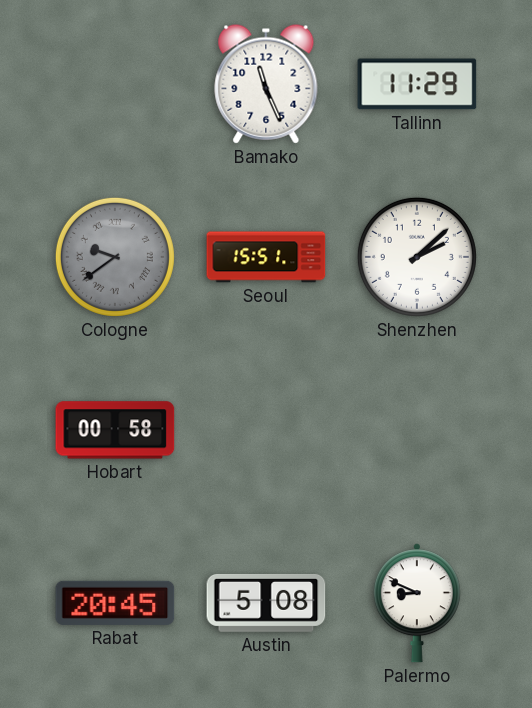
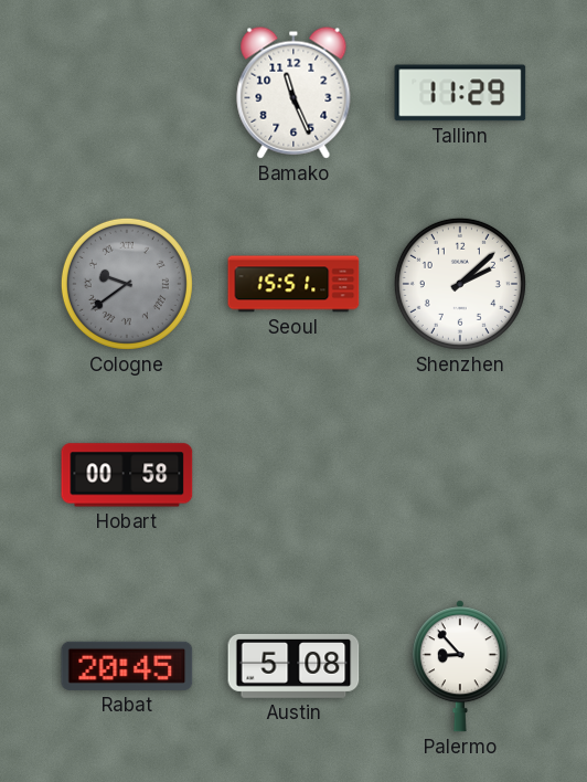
Palermo: 8:49 -> 8:53 (460, 666)
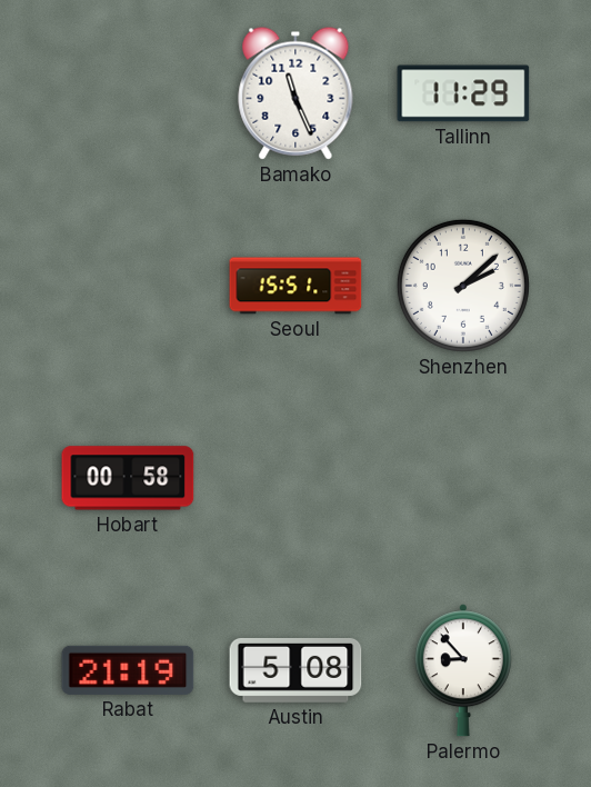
Cologne: 9:39 -> none (127, 284)
Rabat: 20:45 -> 21:19 (128, 670)
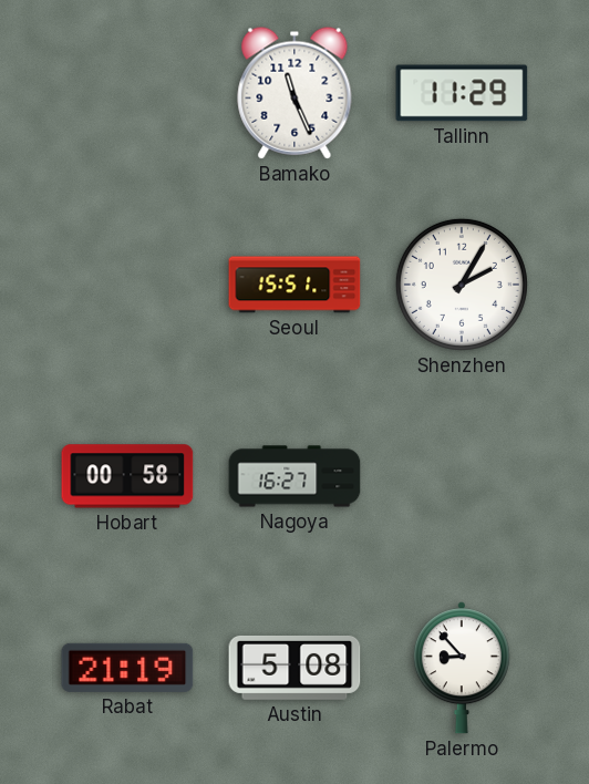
Shenzhen: 2:08 -> 2:05 (462, 285)
Nagoya: none -> 16:27 (294, 476)
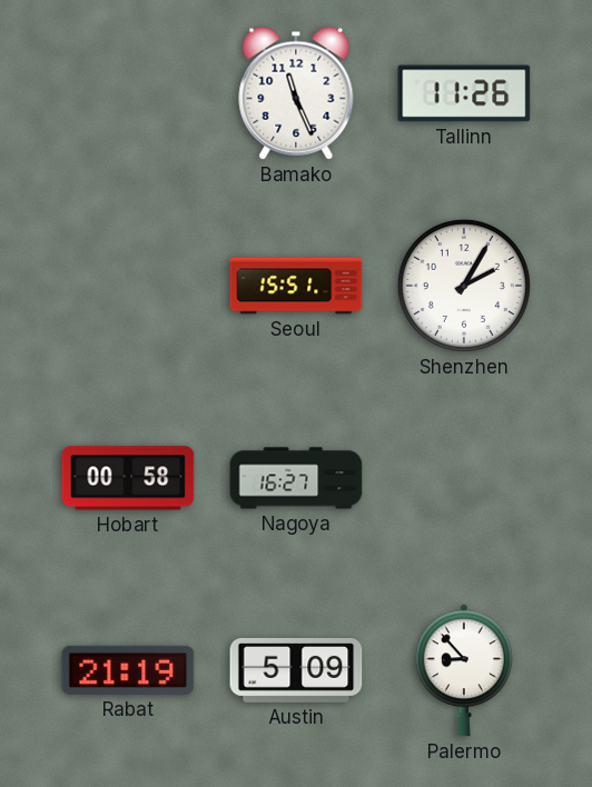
Tallinn: 11:29 -> 11:26 (464, 93)
Austin: 5:08 -> 5:09 (296, 670)
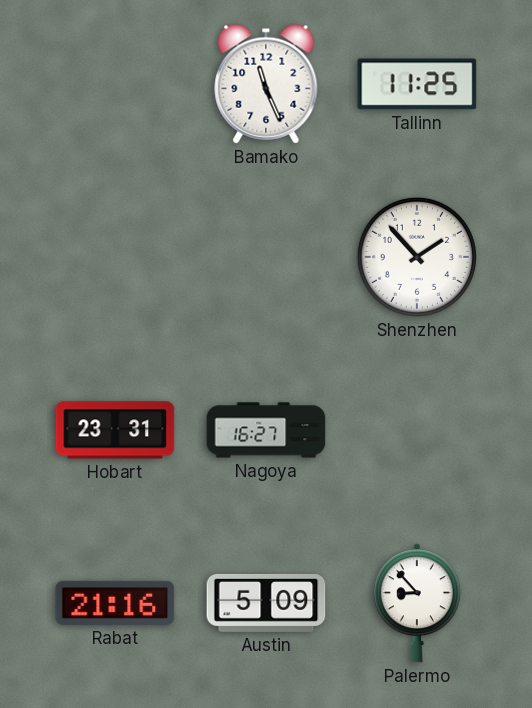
Tallinn: 11:26 -> 11:25 (417, 84)
Seoul: 15:51 -> none (296, 286)
Shenzhen: 2:05 -> 1:53 (417, 257)
Hobart: 00:58 -> 23:31 (115, 430)
Rabat: 21:19 -> 21:16 (115, 603)
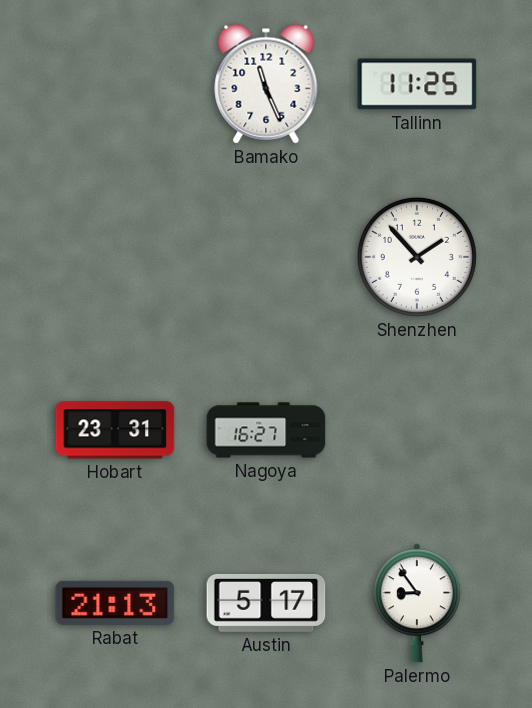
Rabat: 21:16 -> 21:13 (115, 603)
Austin: 5:09 -> 5:17 (266, 603)
Palermo: 8:53 -> 8:54 (417, 603)
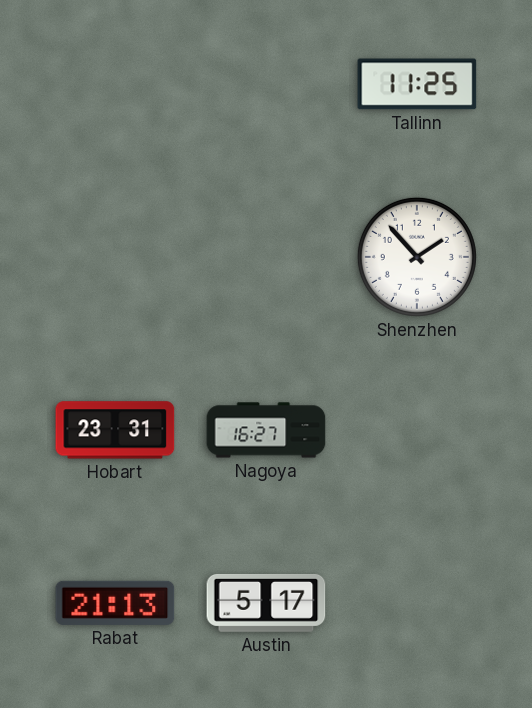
Bamako: 11:26 -> none (266, 84)
Palermo: 8:54 -> none (417, 603)
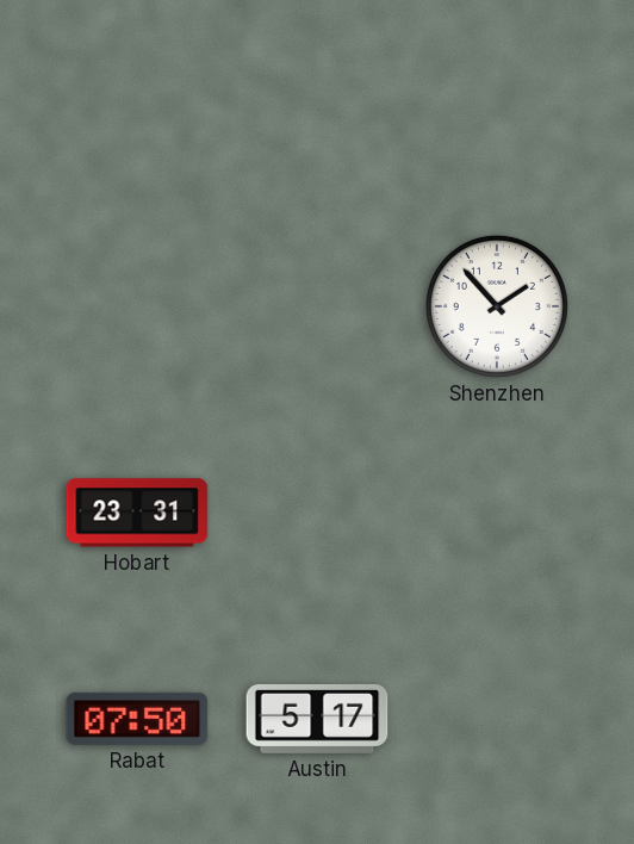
Tallinn: 11:25 -> none (417, 84)
Nagoya: 16:27 -> none (266, 430)
Rabat: 21:13 -> 07:50 (137, 719)
